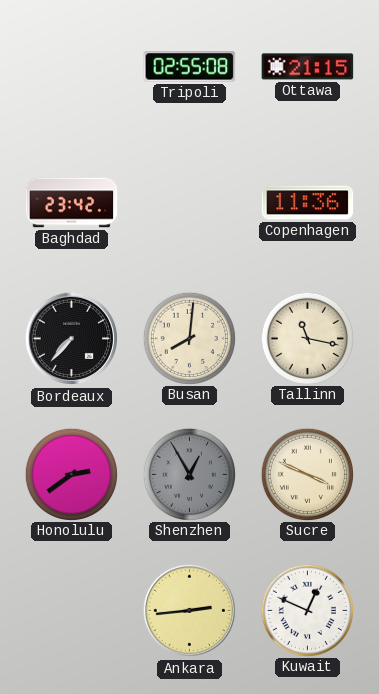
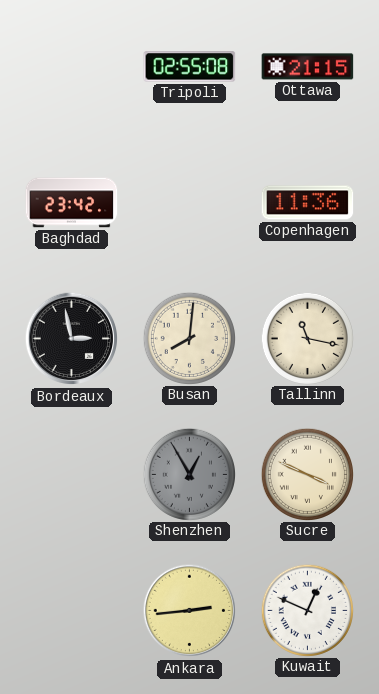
Bordeaux: 7:37 -> 2:58 (72, 339)
Honolulu: 2:39 -> none (71, 474)
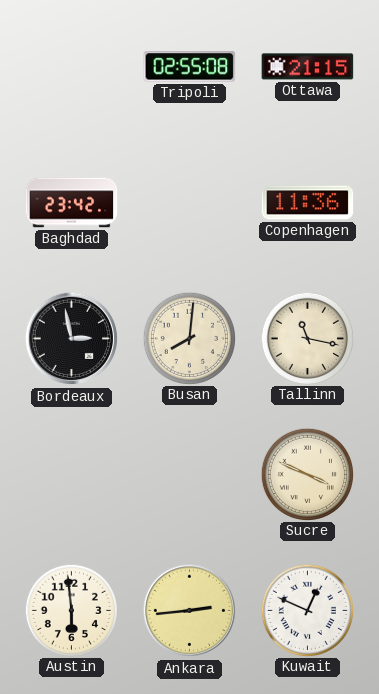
Shenzhen: 12:55 -> none (189, 474)
Austin: none -> 5:59 (71, 610)
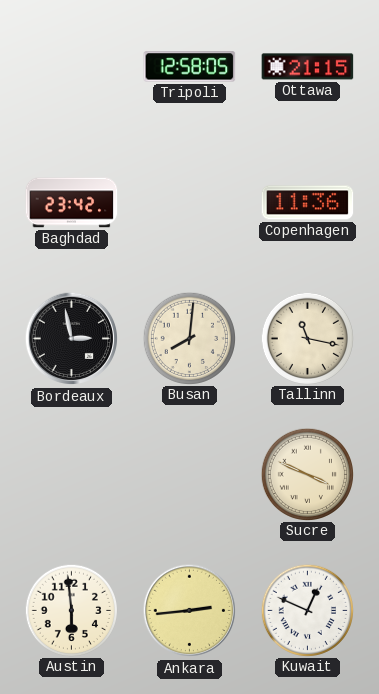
Tripoli: 02:55 -> 12:58 (190, 67)
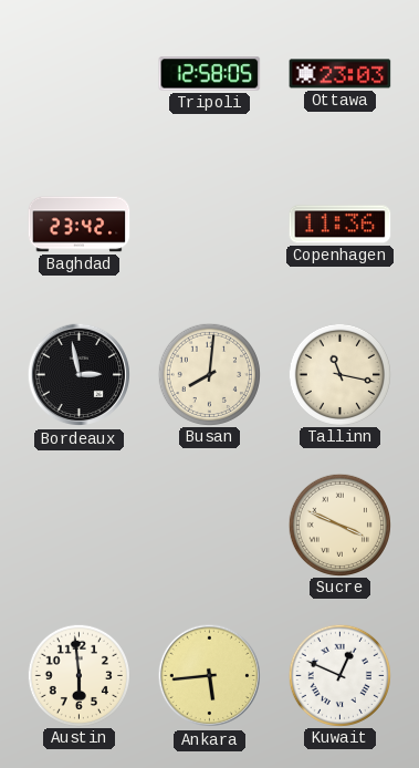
Ottawa: 21:15 -> 23:03 (341, 74)
Ankara: 2:44 -> 5:44 (210, 676)
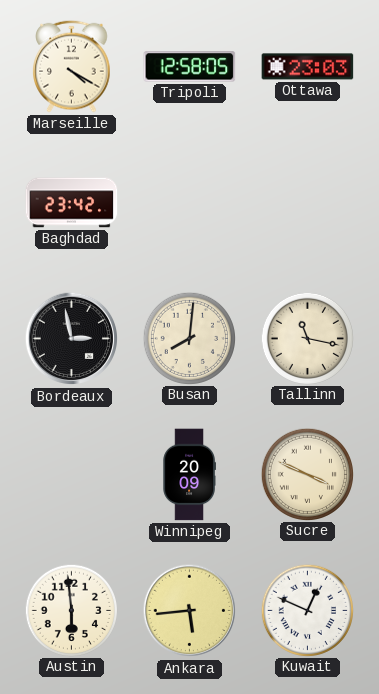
Marseille: none -> 4:20 (72, 66)
Copenhagen: 11:36 -> none (341, 225)
Winnipeg: none -> 20:09 (189, 475)
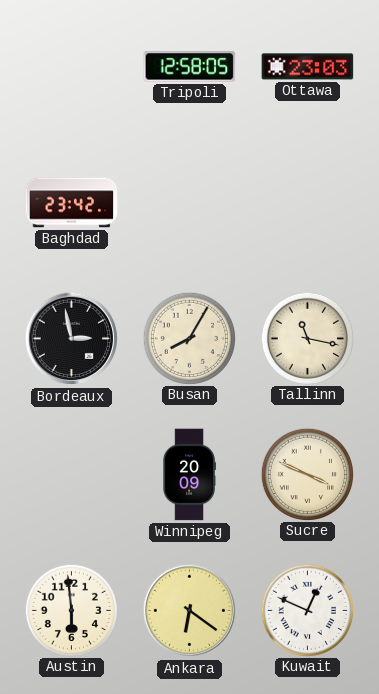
Marseille: 4:20 -> none (72, 66)
Busan: 8:01 -> 8:05 (189, 338)
Ankara: 5:44 -> 6:21 (190, 611)
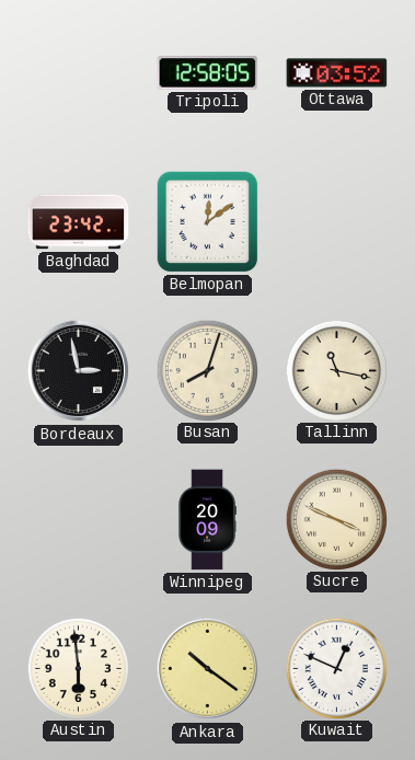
Ottawa: 23:03 -> 03:52 (337, 73)
Belmopan: none -> 12:09 (208, 222)
Busan: 8:05 -> 8:03 (207, 370)
Ankara: 6:21 -> 10:21 (208, 669)
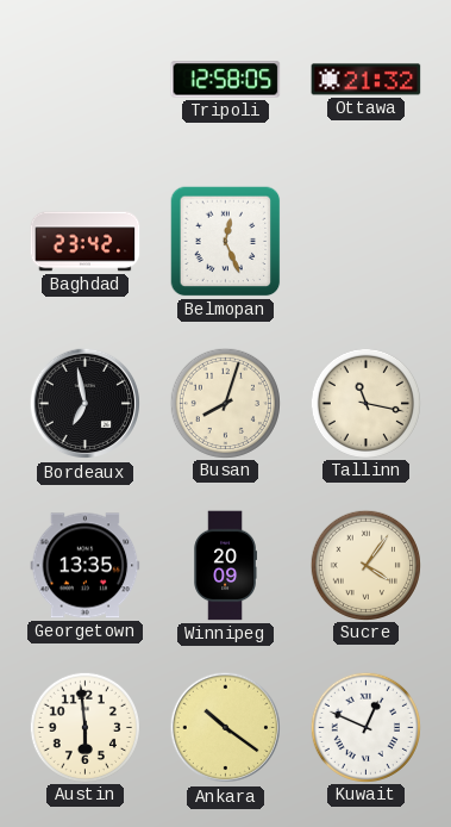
Ottawa: 03:52 -> 21:32 (367, 80)
Belmopan: 12:09 -> 12:26 (226, 242)
Bordeaux: 2:58 -> 6:58 (86, 404)
Georgetown: none -> 13:35 (86, 566)
Sucre: 3:49 -> 4:06 (365, 565)
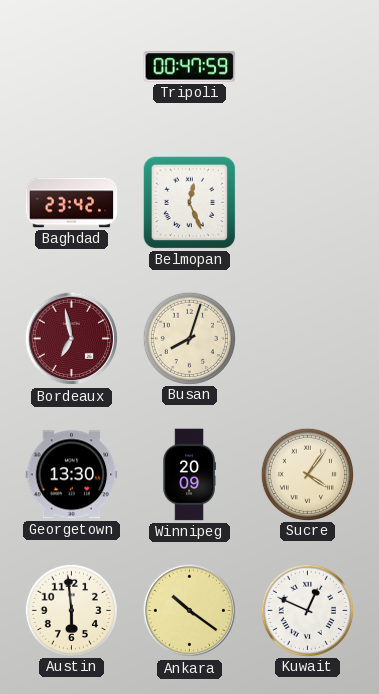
Tripoli: 12:58 -> 00:47 (190, 67)
Ottawa: 21:32 -> none (367, 80)
Bordeaux dial: black -> burgundy (72, 339)
Tallinn: 11:17 -> none (365, 403)
Georgetown: 13:35 -> 13:30 (72, 475)
